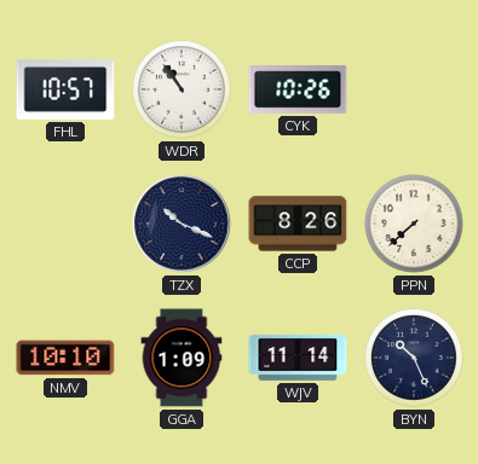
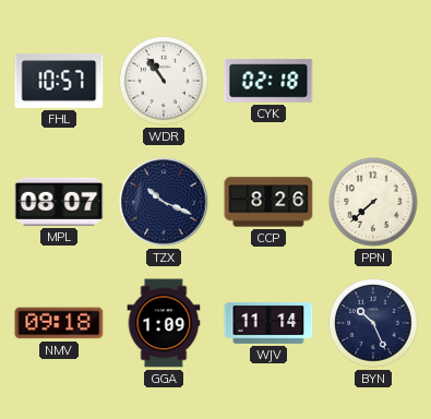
CYK: 10:26 -> 02:18 (268, 81)
MPL: none -> 08:07 (59, 202)
NMV: 10:10 -> 09:18 (59, 323)
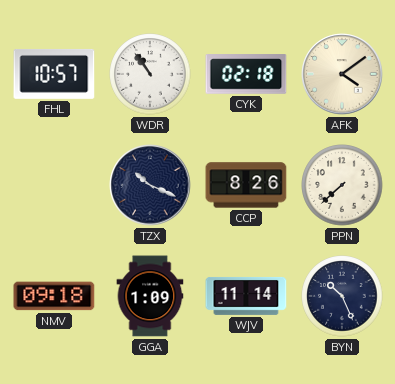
AFK: none -> 4:09 (342, 74)
MPL: 08:07 -> none (59, 202)
